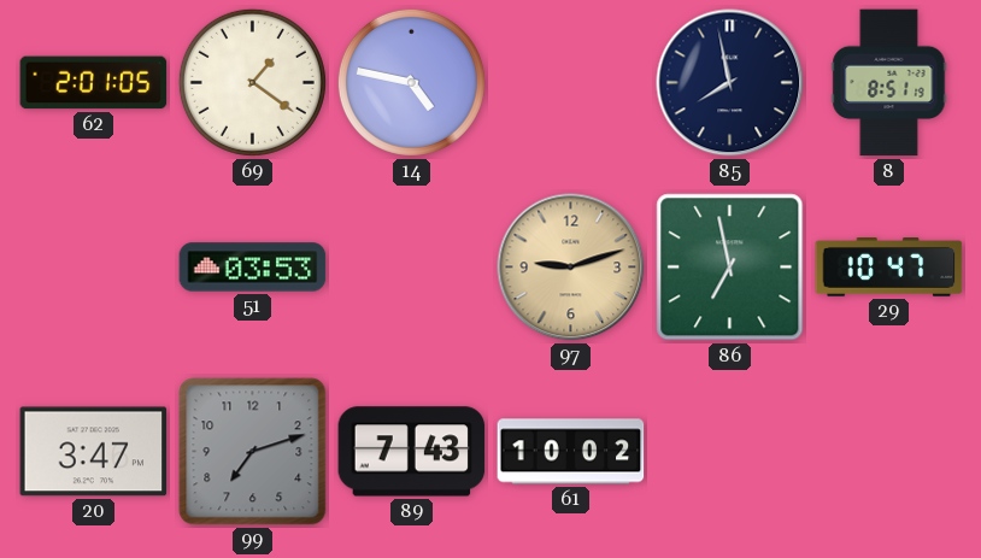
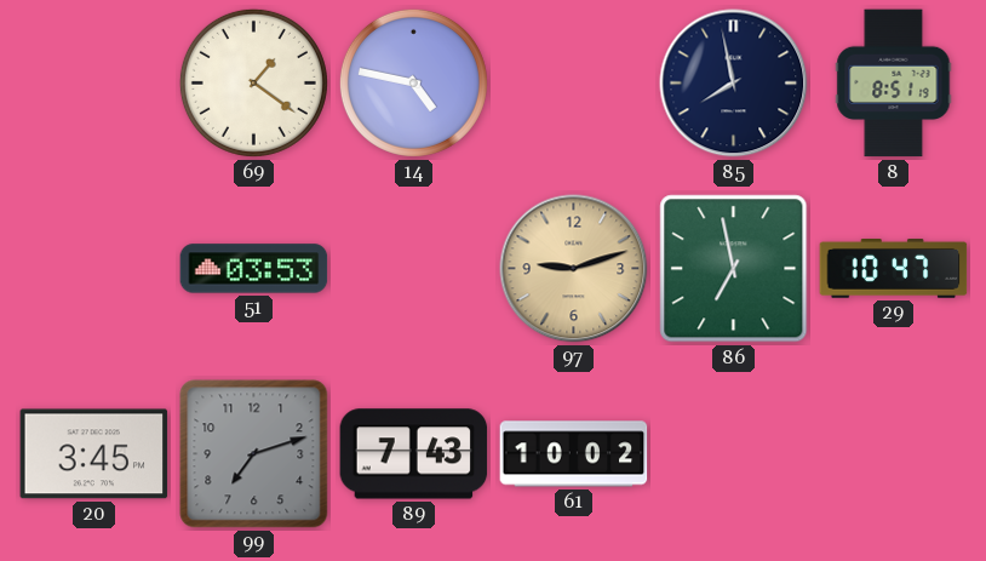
62: 2:01 -> none (94, 83)
20: 3:47 -> 3:45 (94, 454)
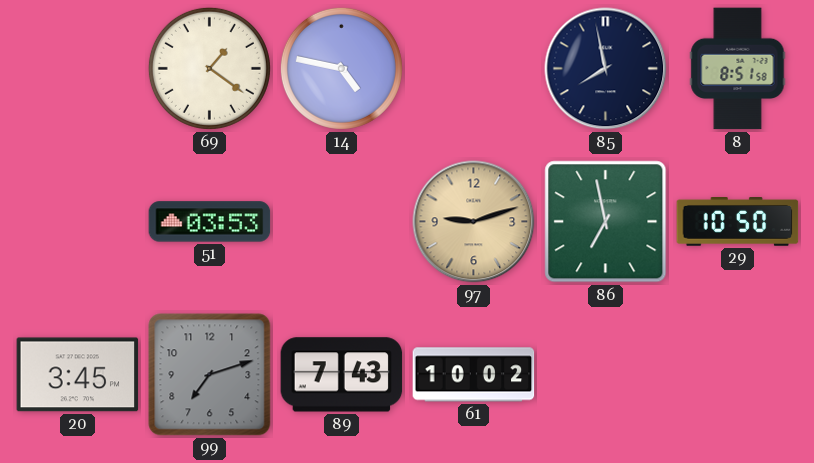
8: 8:51:19 -> 8:51:58 (738, 69)
29: 10:47 -> 10:50 (738, 222)
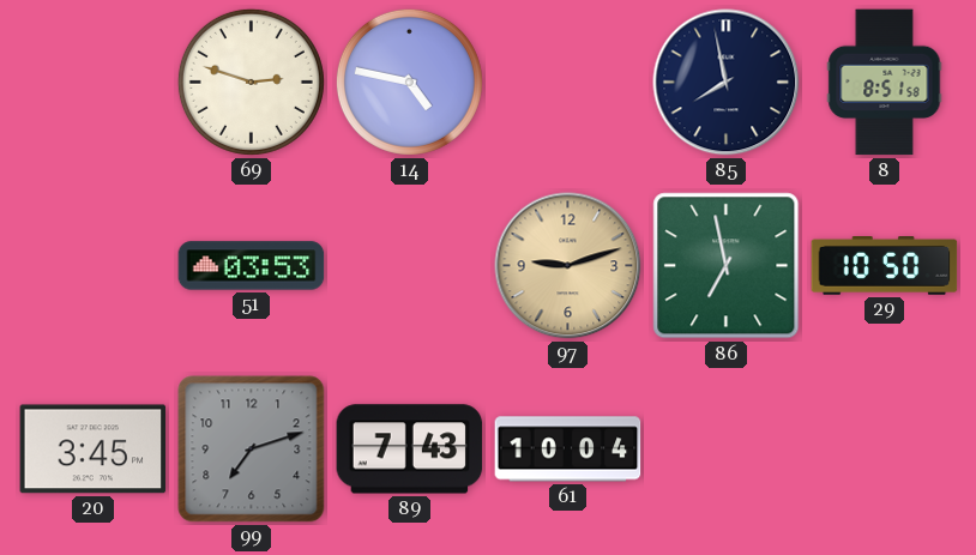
69: 1:21 -> 2:48 (251, 82)
61: 10:02 -> 10:04 (568, 450)
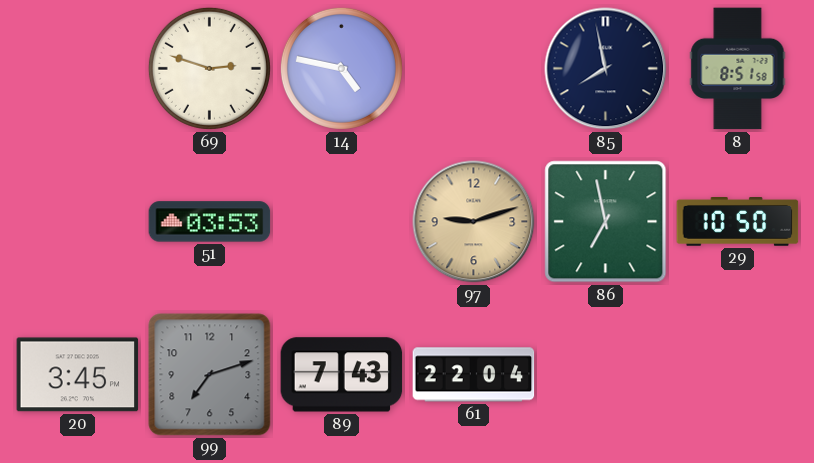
61: 10:04 -> 22:04 (474, 375)
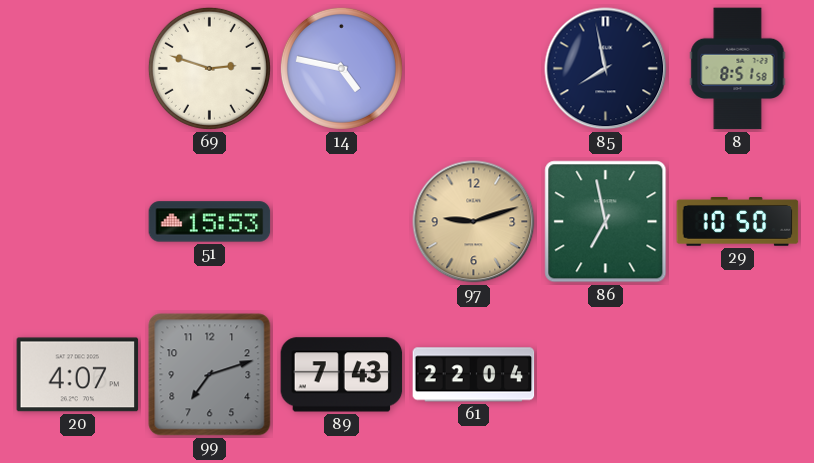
51: 03:53 -> 15:53 (210, 222)
20: 3:45 -> 4:07 (78, 375)
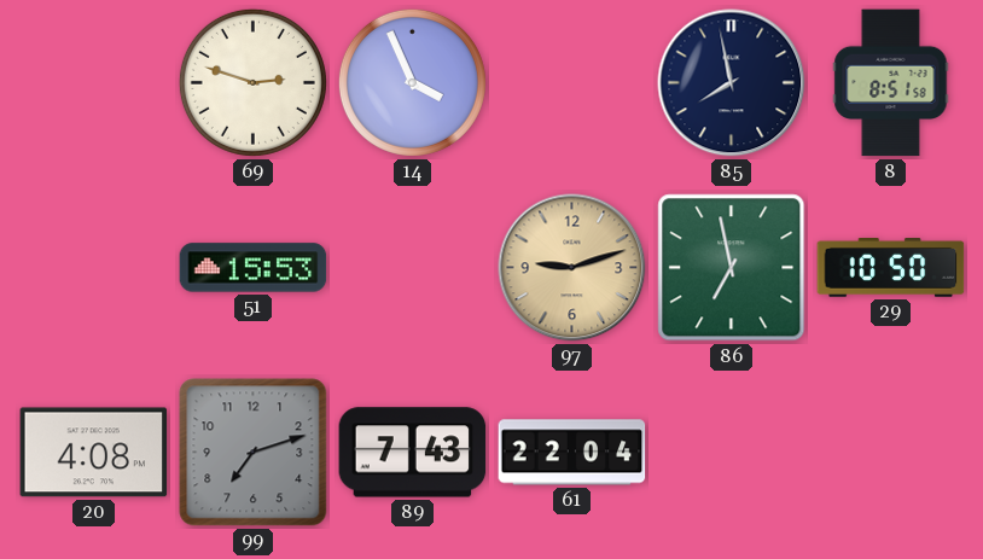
14: 4:47 -> 3:56 (412, 82)
20: 4:07 -> 4:08 (94, 453)
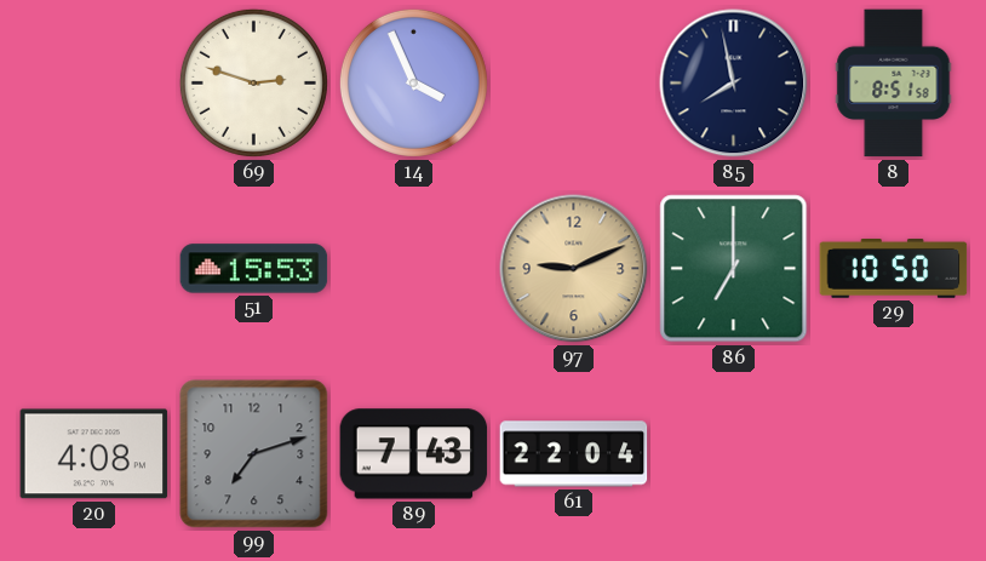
97: 9:12 -> 9:11 (574, 269)
86: 6:58 -> 7:00 (734, 269)
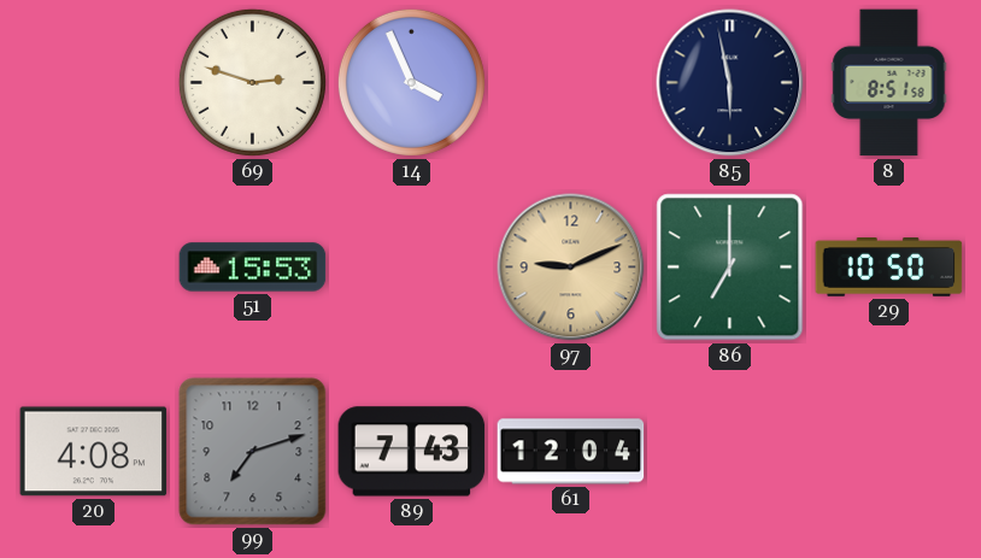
85: 7:58 -> 5:58 (730, 83)
61: 22:04 -> 12:04 (571, 452)
